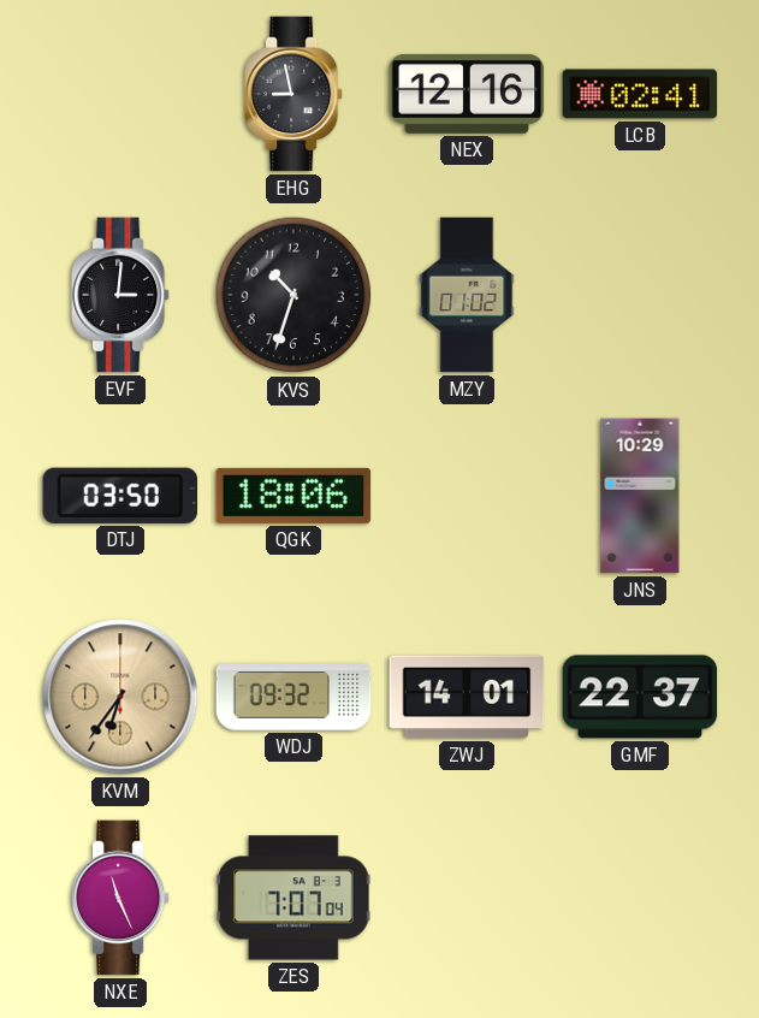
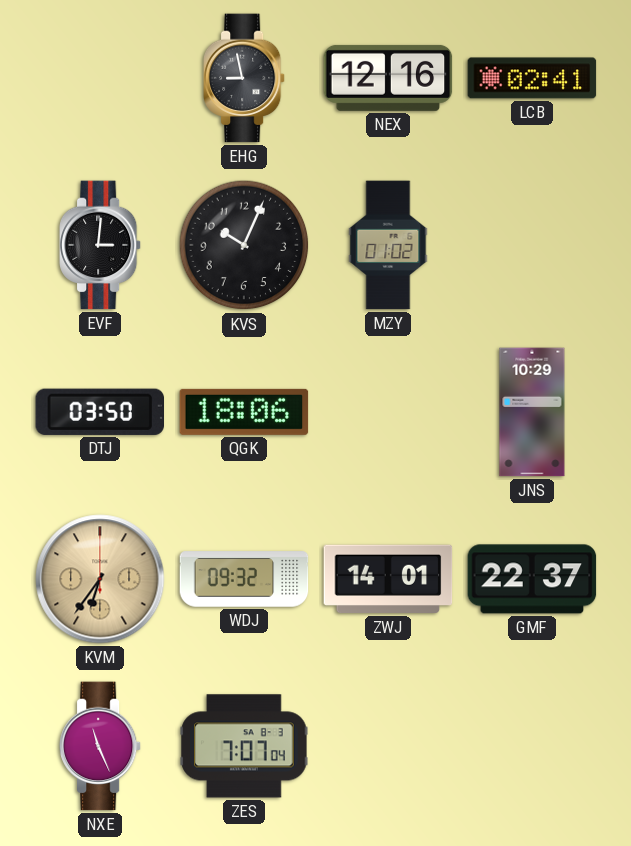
KVS: 10:33 -> 10:04 (244, 245)
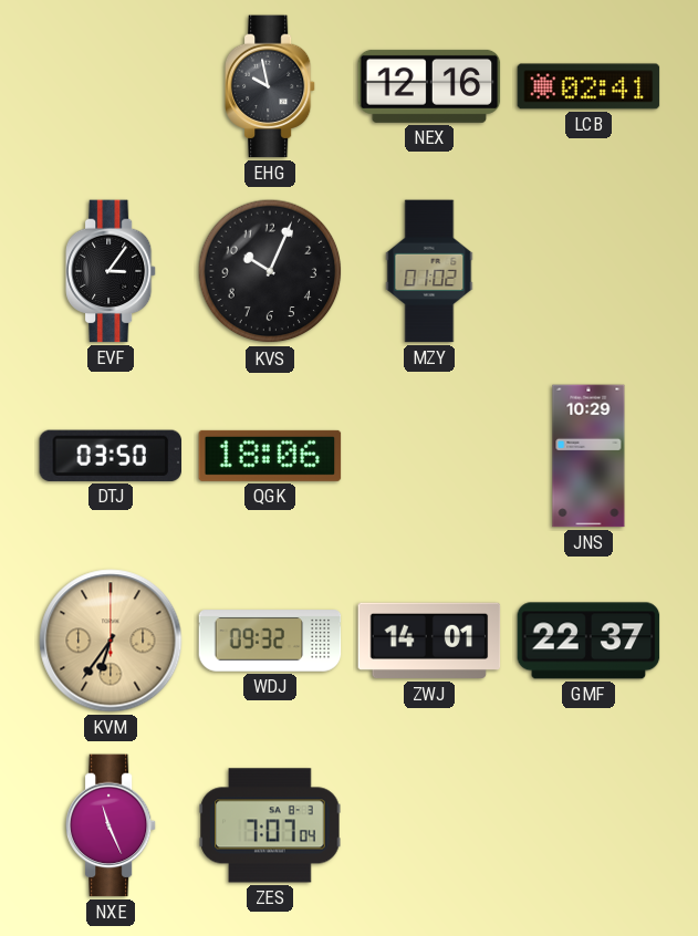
EHG: 8:58 -> 9:58 (270, 86)
EVF: 3:01 -> 3:06 (111, 271)
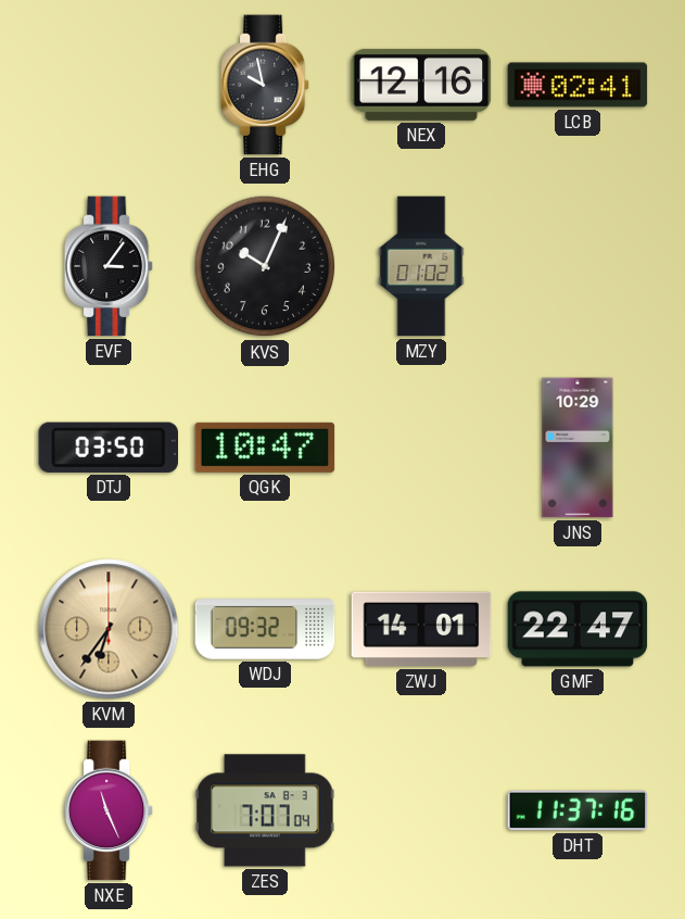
QGK: 18:06 -> 10:47 (265, 448)
GMF: 22:37 -> 22:47 (578, 629)
DHT: none -> 11:37 (578, 810)
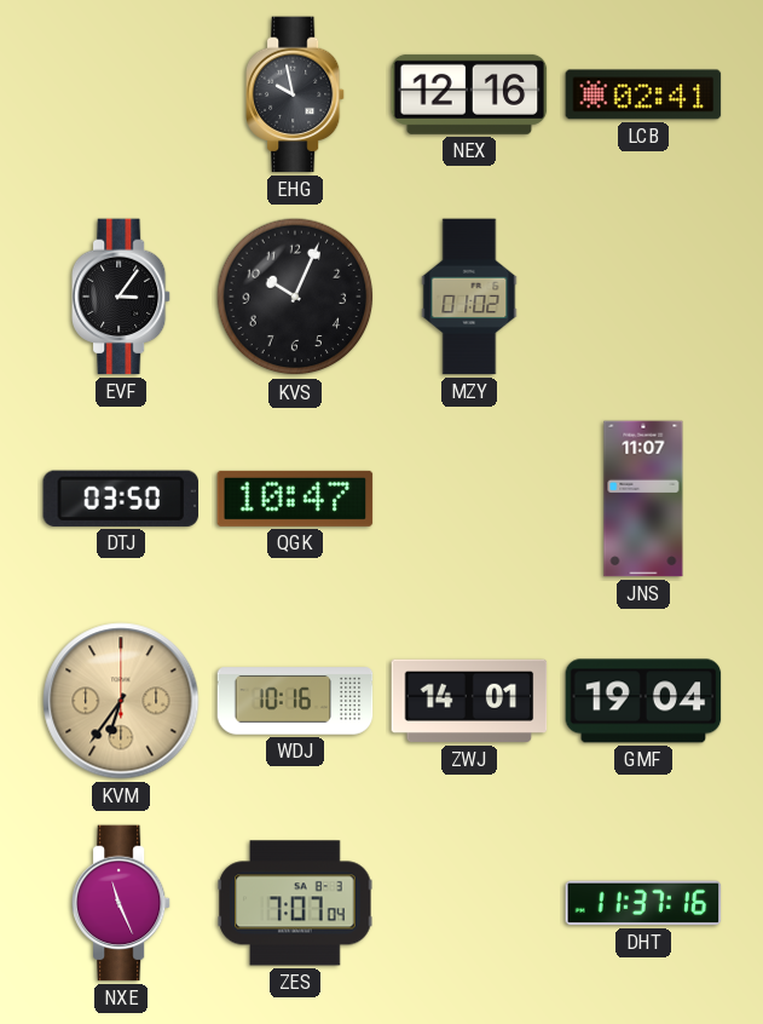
JNS: 10:29 -> 11:07 (643, 499)
WDJ: 09:32 -> 10:16 (295, 701)
GMF: 22:47 -> 19:04 (643, 701)
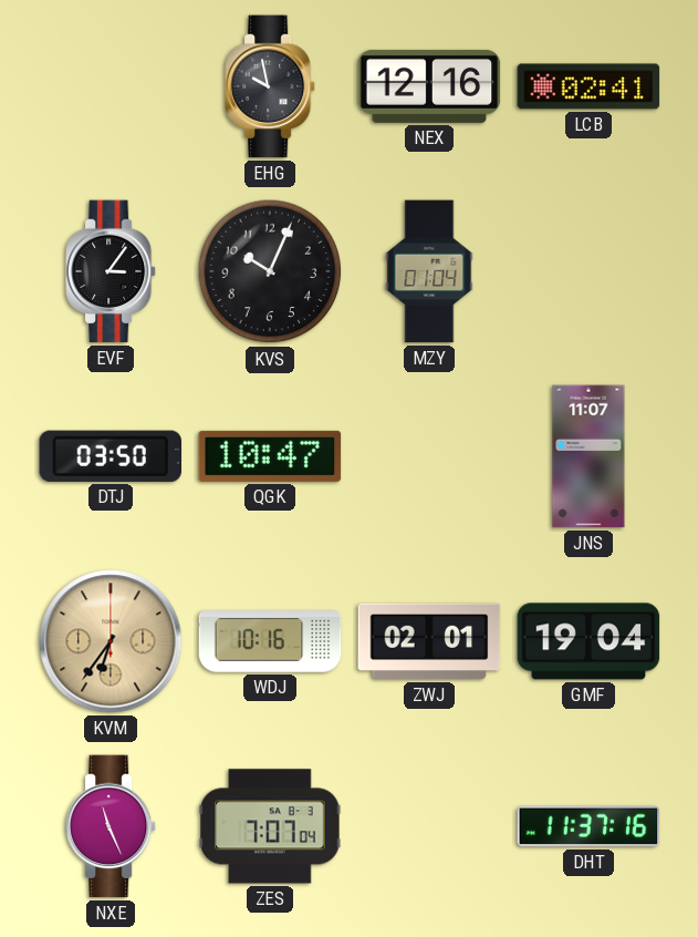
MZY: 01:02 -> 01:04 (429, 271)
ZWJ: 14:01 -> 02:01 (429, 641)
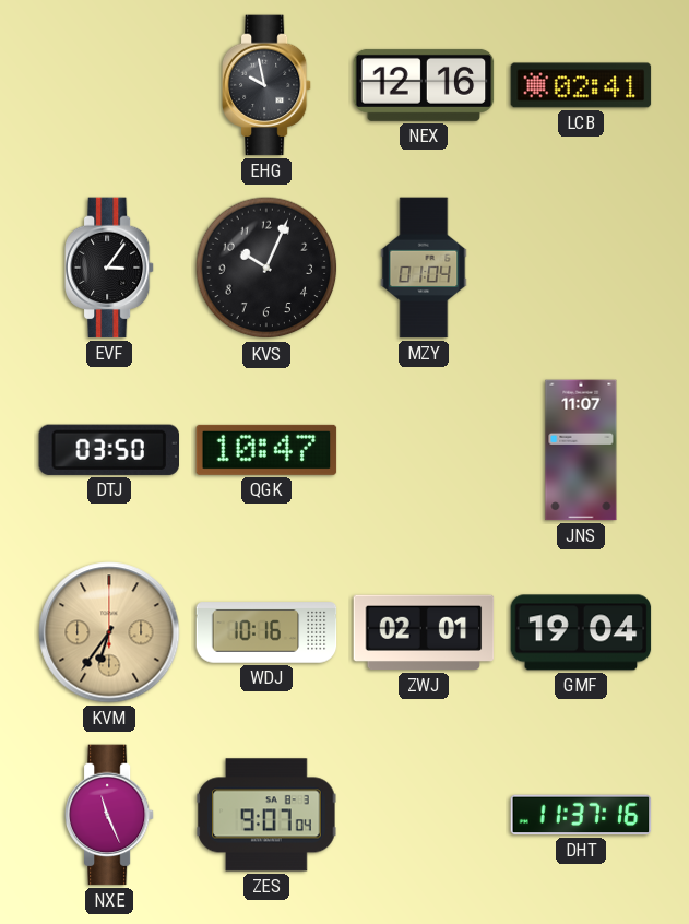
ZES: 7:07 -> 9:07 (266, 815)
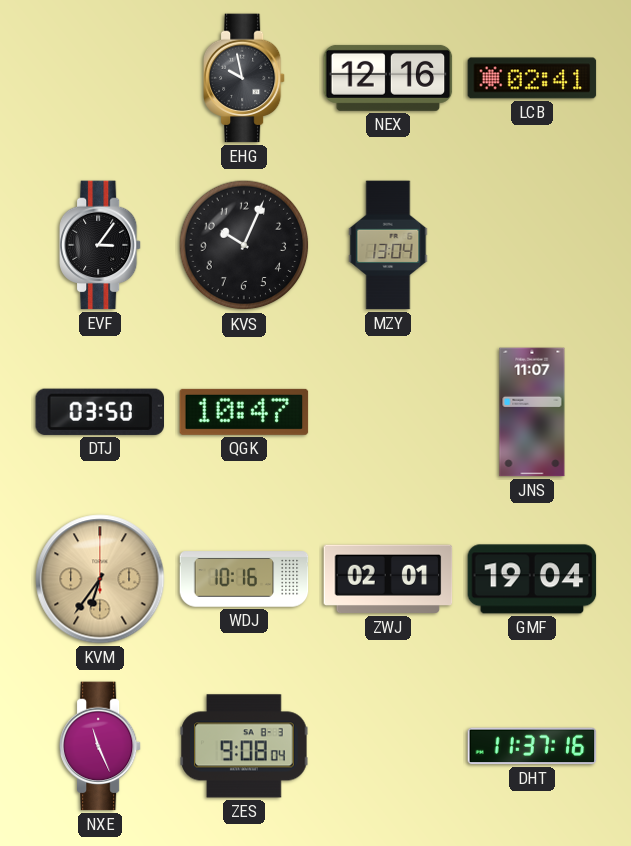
MZY: 01:04 -> 13:04 (388, 245)
ZES: 9:07 -> 9:08 (244, 746)
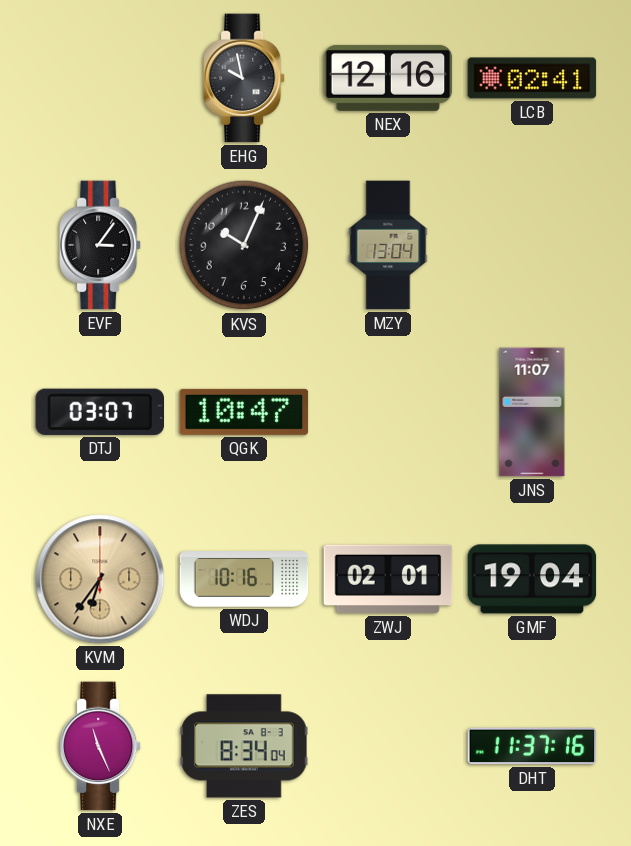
DTJ: 03:50 -> 03:07 (100, 412)
ZES: 9:08 -> 8:34 (244, 746)
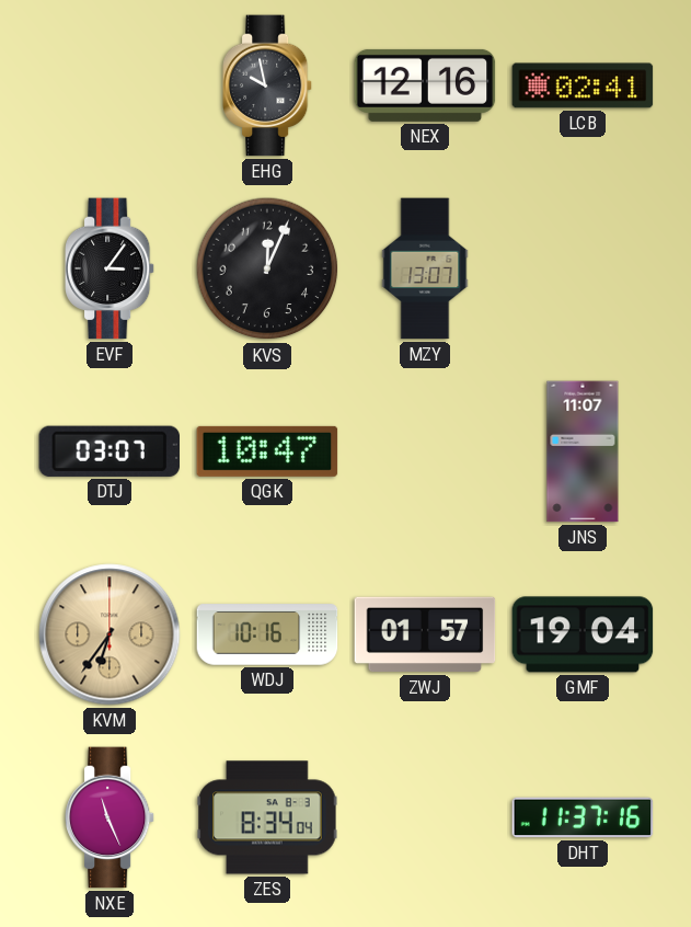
KVS: 10:04 -> 12:04 (267, 268)
MZY: 13:04 -> 13:07 (425, 268)
ZWJ: 02:01 -> 01:57 (425, 634)
